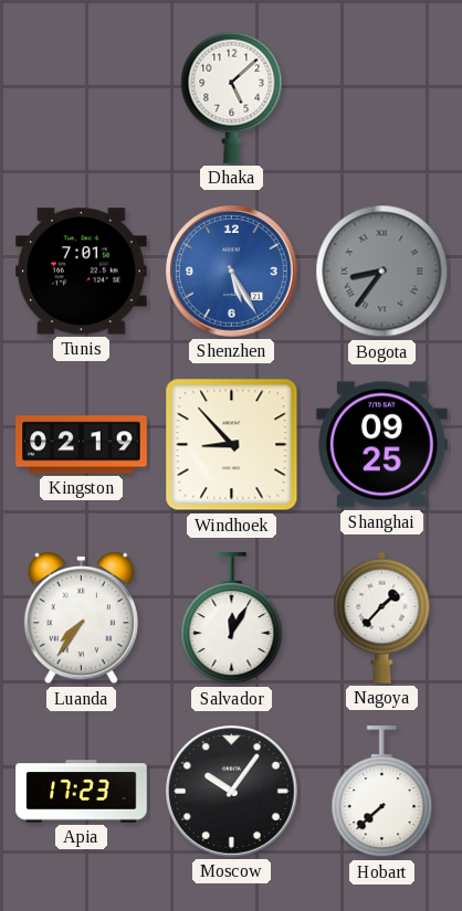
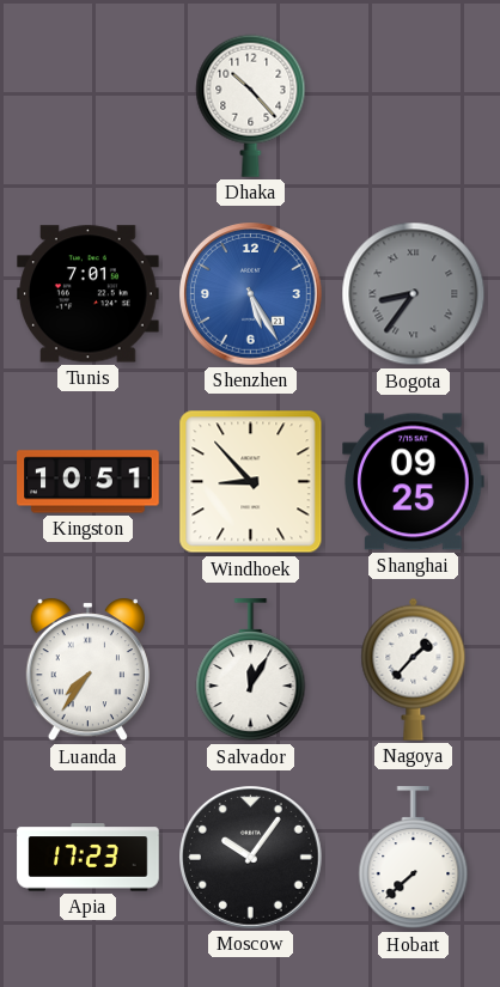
Dhaka: 5:08 -> 10:23 (251, 105)
Kingston: 02:19 -> 10:51 (89, 482)
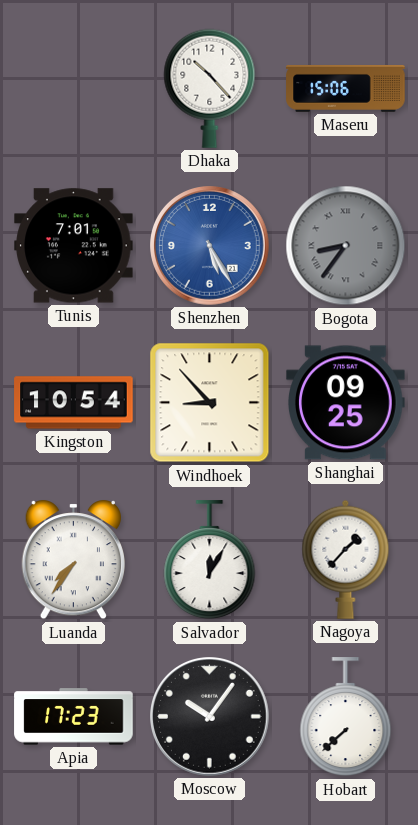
Maseru: none -> 15:06 (346, 88)
Kingston: 10:51 -> 10:54 (74, 403)
